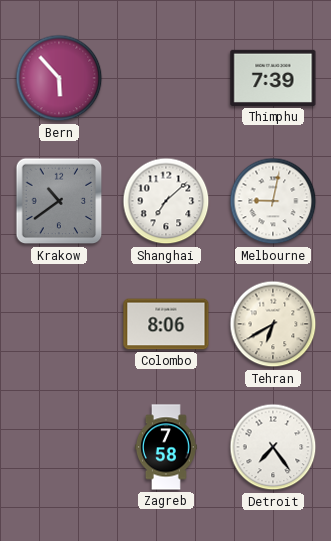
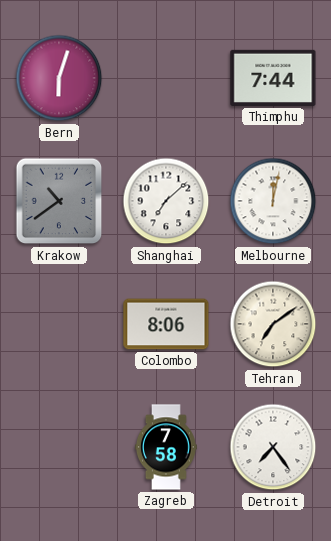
Bern: 5:53 -> 6:03 (59, 78)
Thimphu: 7:39 -> 7:44 (273, 78)
Melbourne: 9:02 -> 12:02 (273, 201)
Tehran: 6:40 -> 7:09 (273, 324)
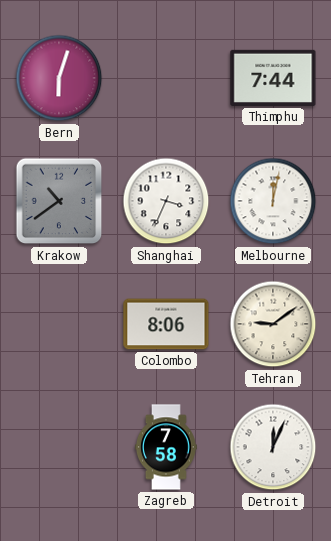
Shanghai: 7:08 -> 3:34 (166, 201)
Tehran: 7:09 -> 9:09 (273, 324)
Detroit: 7:24 -> 12:04 (273, 447)
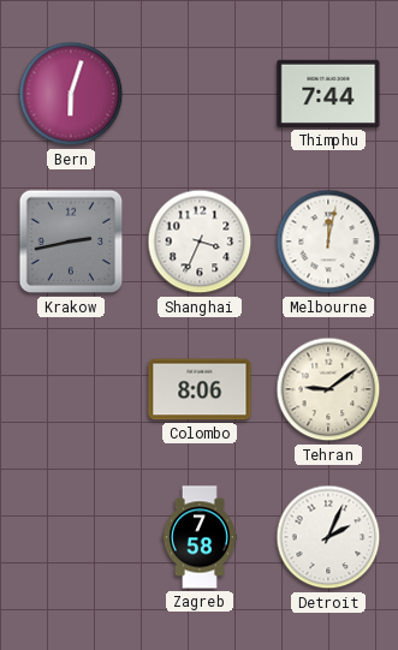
Krakow: 10:39 -> 2:43 (71, 241)
Detroit: 12:04 -> 2:04 (328, 537)
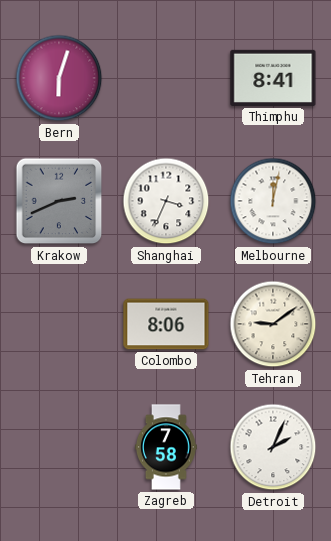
Thimphu: 7:44 -> 8:41 (273, 78)
Krakow: 2:43 -> 2:41 (59, 201)
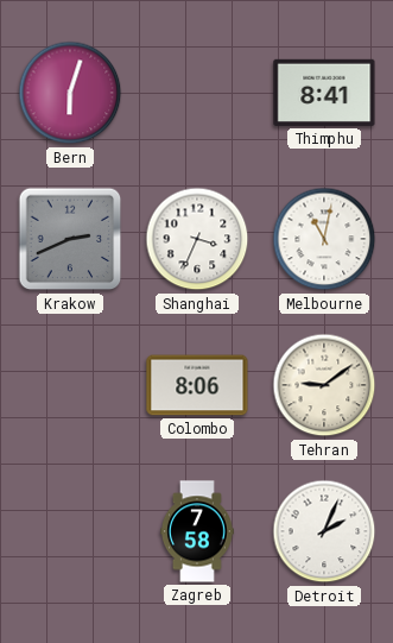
Melbourne: 12:02 -> 11:02 (324, 239)
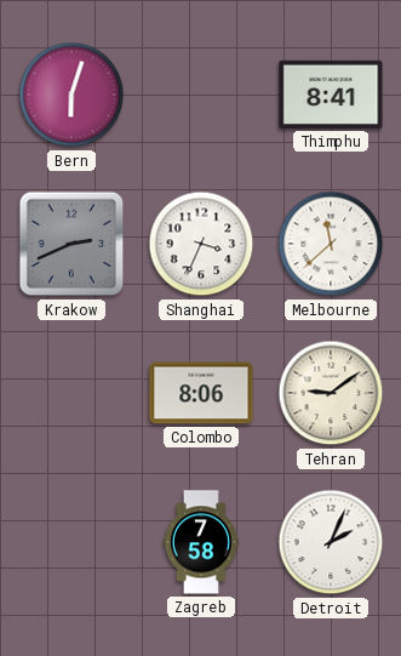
Melbourne: 11:02 -> 11:38 (331, 244)
